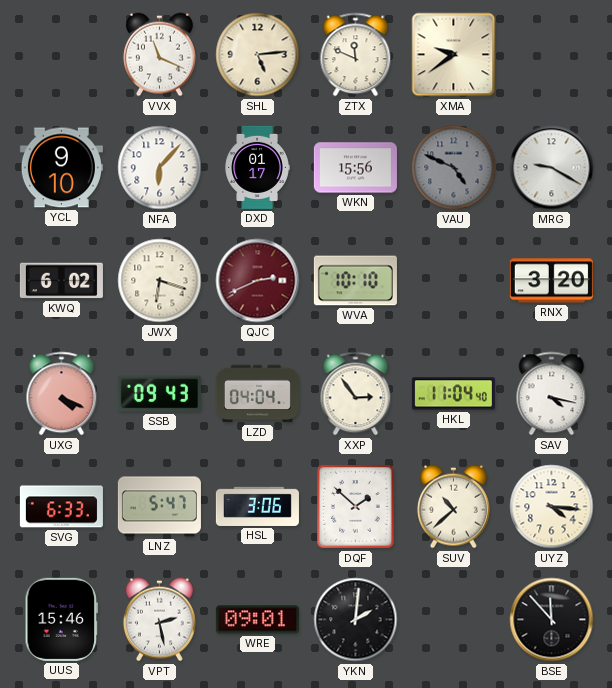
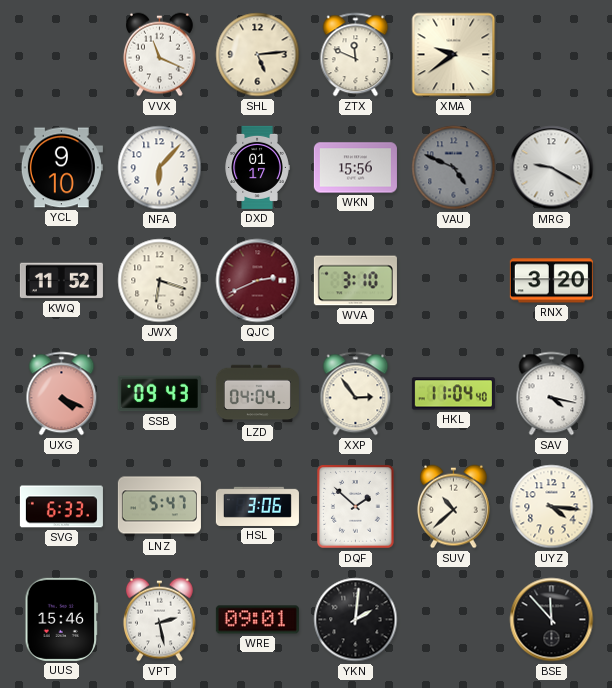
KWQ: 6:02 -> 11:52 (61, 281)
WVA: 10:10 -> 3:10 (355, 281)
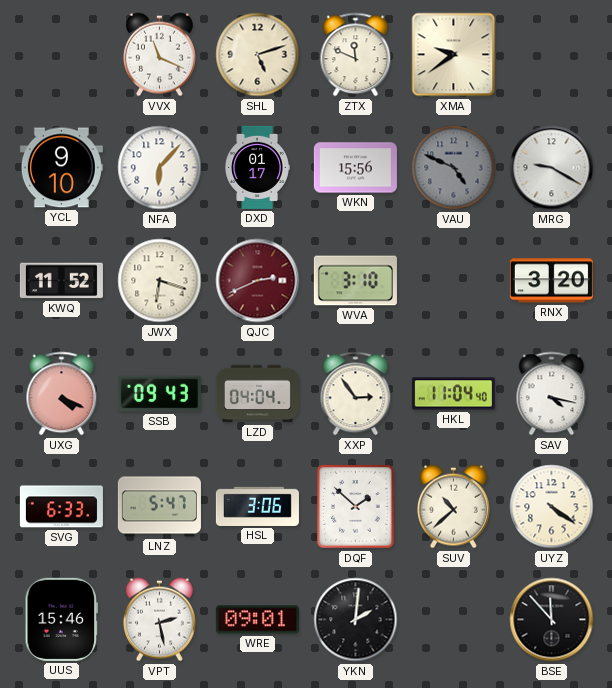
SHL: 5:14 -> 5:12 (258, 55)
UYZ: 4:16 -> 4:21 (552, 507)
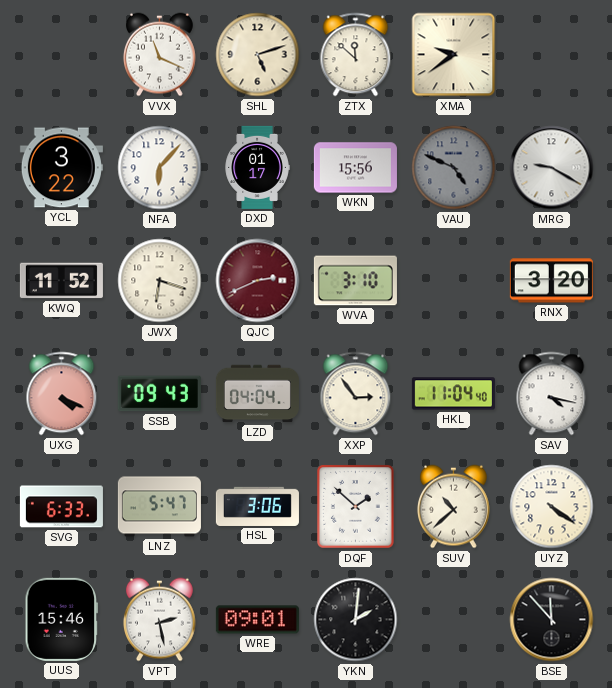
ZTX: 11:49 -> 11:52 (356, 55)
YCL: 9:10 -> 3:22 (61, 168)
